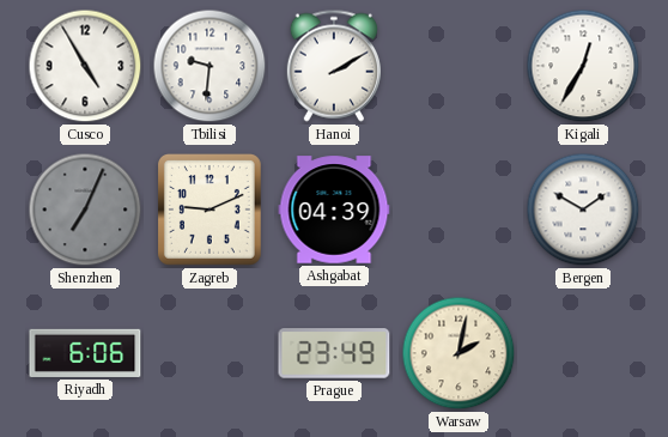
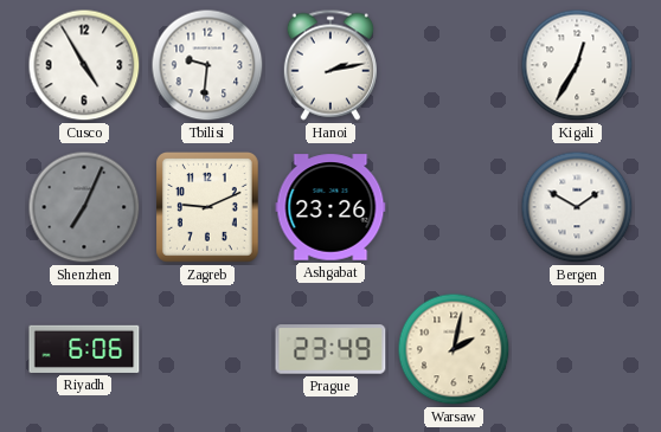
Hanoi: 2:10 -> 2:13 (330, 65)
Ashgabat: 04:39 -> 23:26 (330, 207)
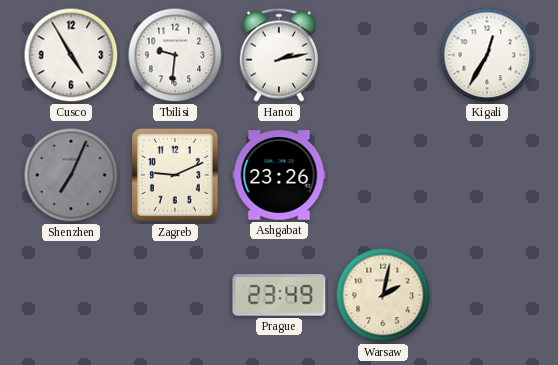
Bergen: 1:50 -> none (577, 207)
Riyadh: 6:06 -> none (84, 349)
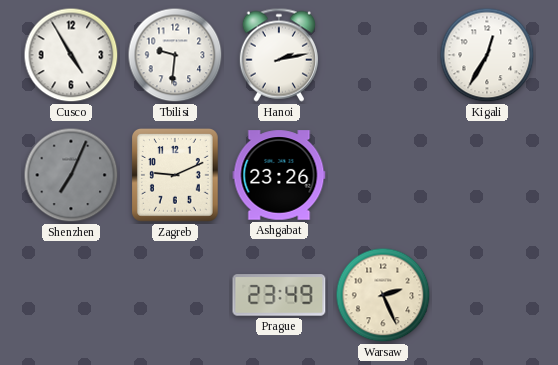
Warsaw: 2:02 -> 2:26 (383, 295)
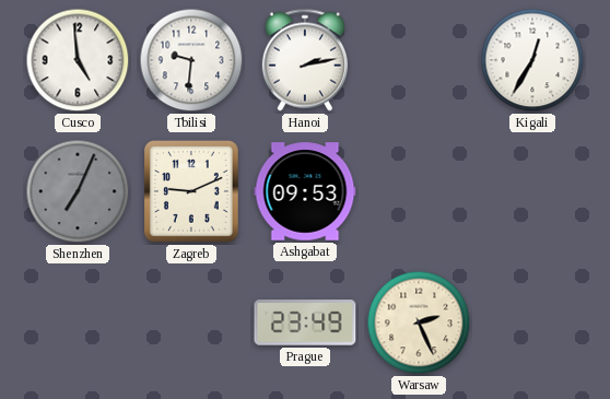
Cusco: 4:55 -> 4:59 (78, 60)
Ashgabat: 23:26 -> 09:53 (305, 191)
